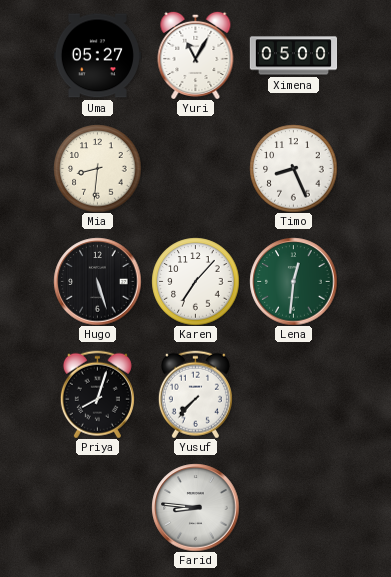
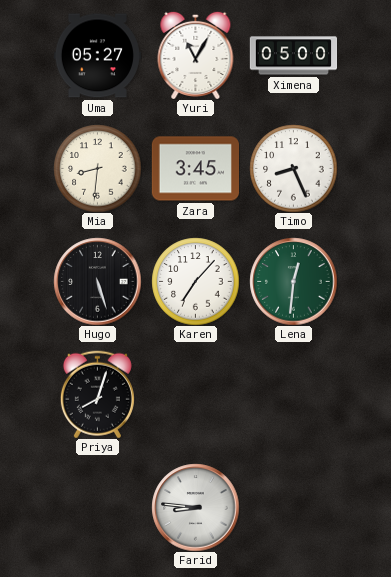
Zara: none -> 3:45 (195, 169)
Yusuf: 7:37 -> none (195, 394)
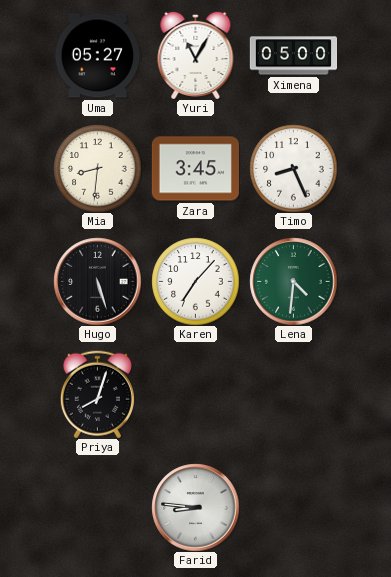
Lena: 12:31 -> 4:31 (293, 281)
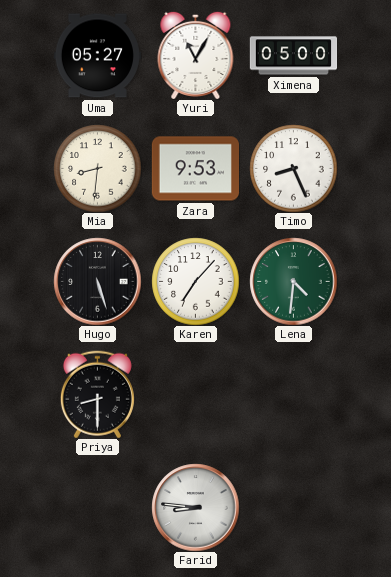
Zara: 3:45 -> 9:53 (195, 169)
Priya: 8:03 -> 8:30 (97, 394)
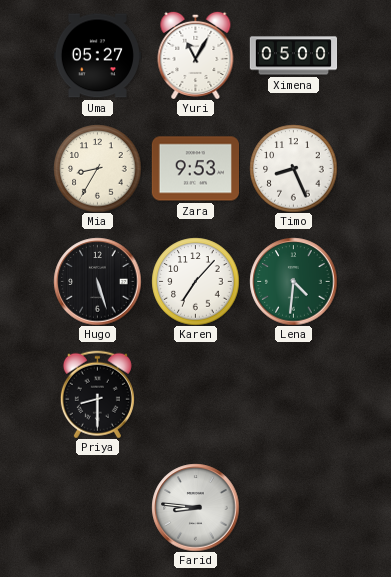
Mia: 8:31 -> 8:35 (97, 168)
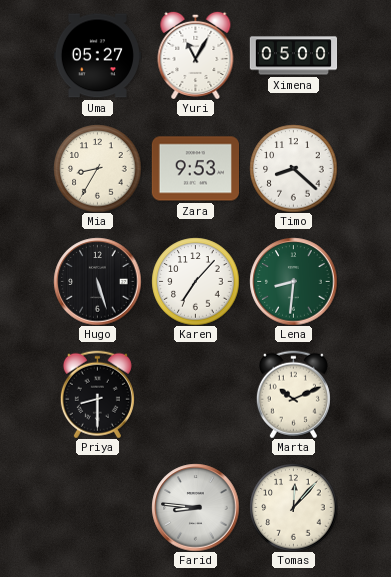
Timo: 8:26 -> 8:22 (293, 168)
Lena: 4:31 -> 8:31 (293, 281)
Marta: none -> 10:11 (293, 394)
Tomas: none -> 12:07 (293, 507)
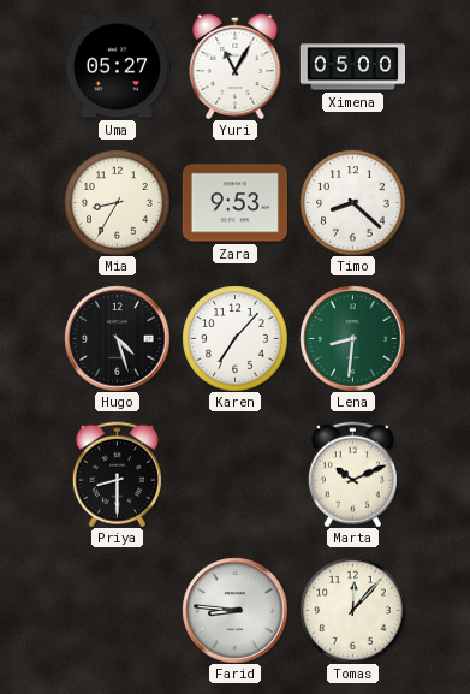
Hugo: 5:27 -> 4:27 (117, 338)
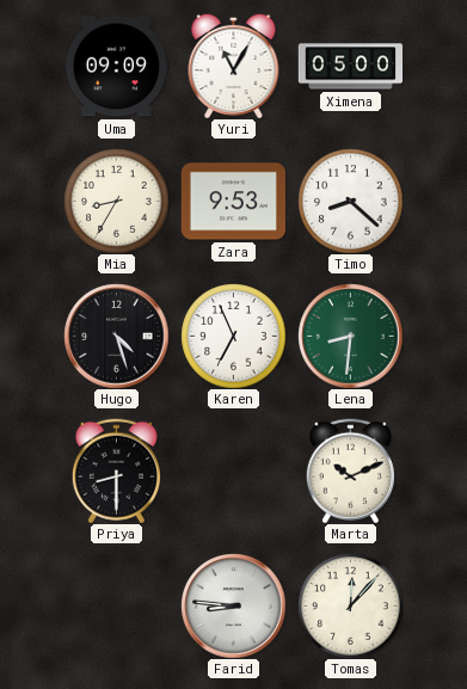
Uma: 05:27 -> 09:09 (116, 67)
Karen: 7:07 -> 6:56 (233, 336)
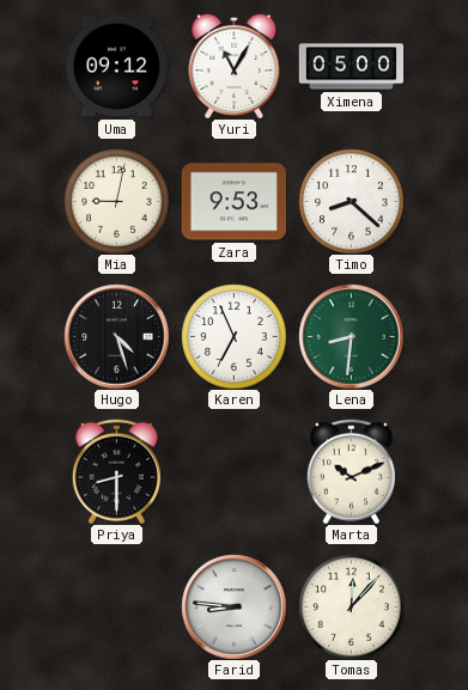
Uma: 09:09 -> 09:12 (116, 67)
Mia: 8:35 -> 9:02 (116, 201)
